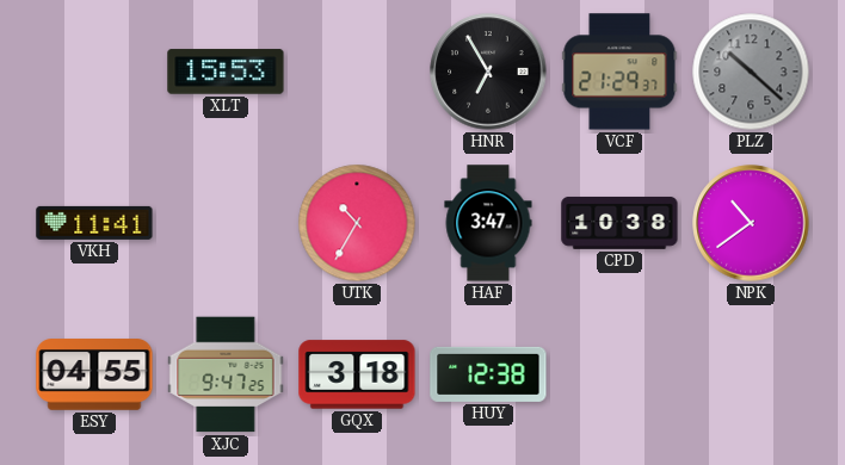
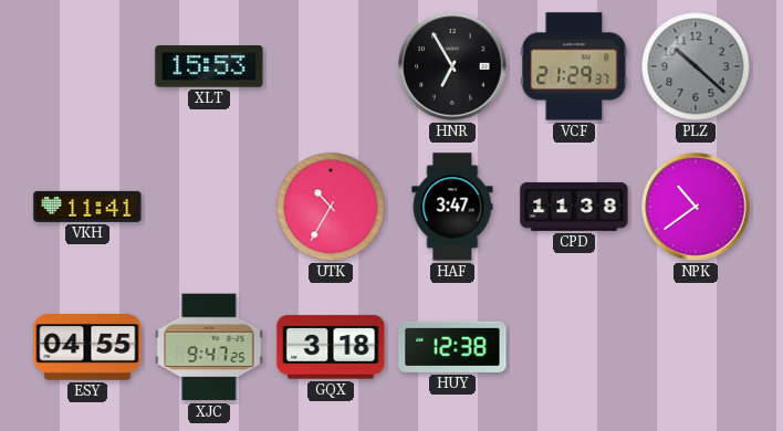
CPD: 10:38 -> 11:38 (574, 207)
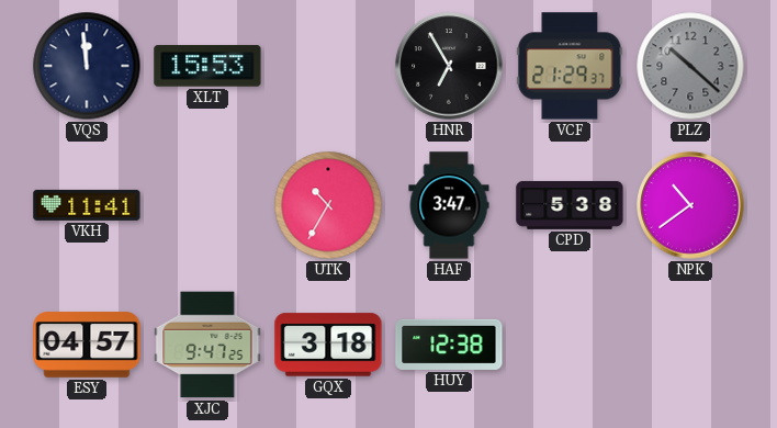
VQS: none -> 11:59 (87, 66)
CPD: 11:38 -> 5:38 (570, 205)
ESY: 04:55 -> 04:57 (87, 345)
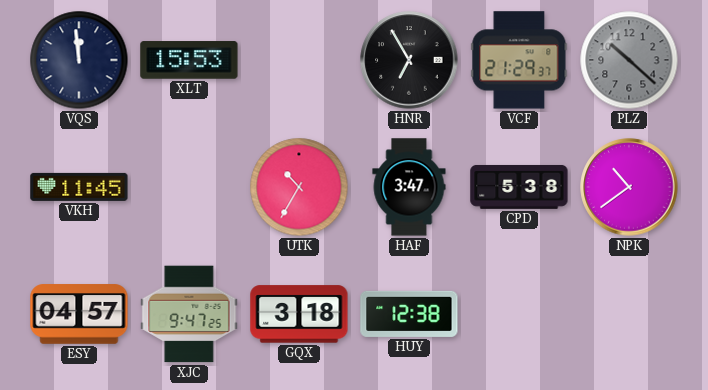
VKH: 11:41 -> 11:45 (79, 187)
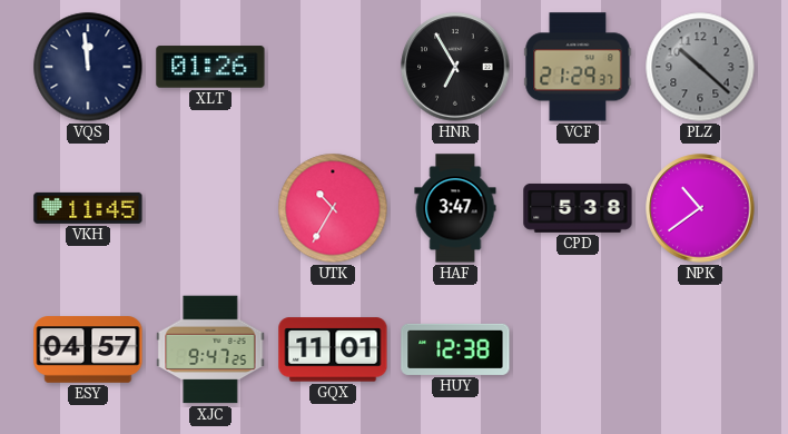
XLT: 15:53 -> 01:26 (210, 67)
GQX: 3:18 -> 11:01 (333, 349)
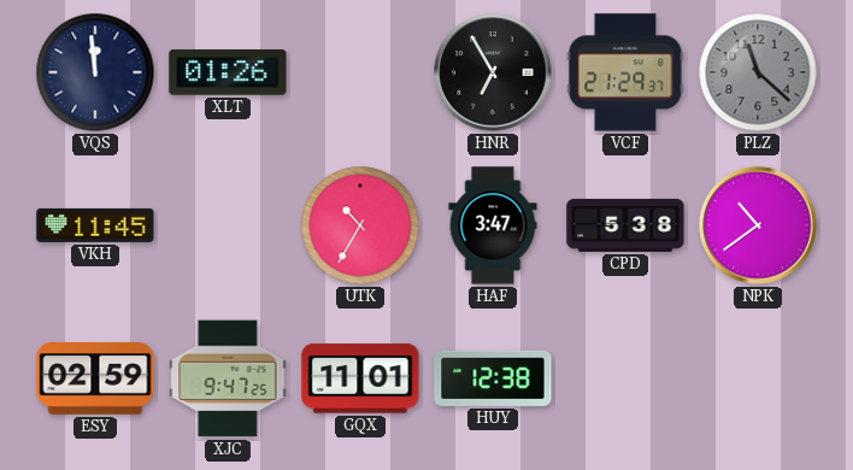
PLZ: 10:22 -> 11:22 (758, 72)
ESY: 04:57 -> 02:59 (95, 378)
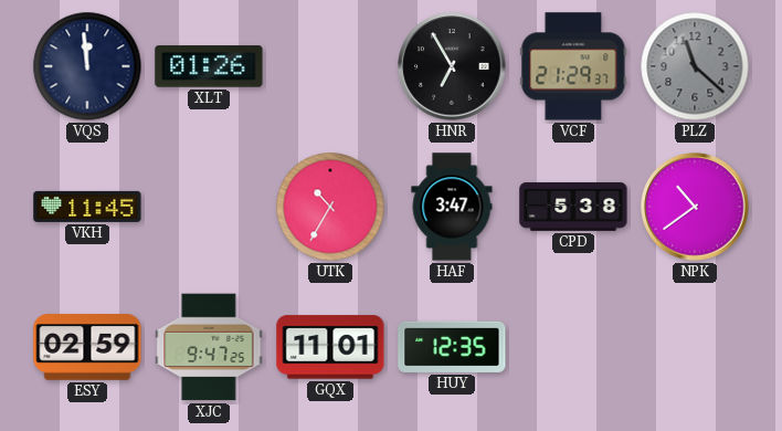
HUY: 12:38 -> 12:35 (452, 347)
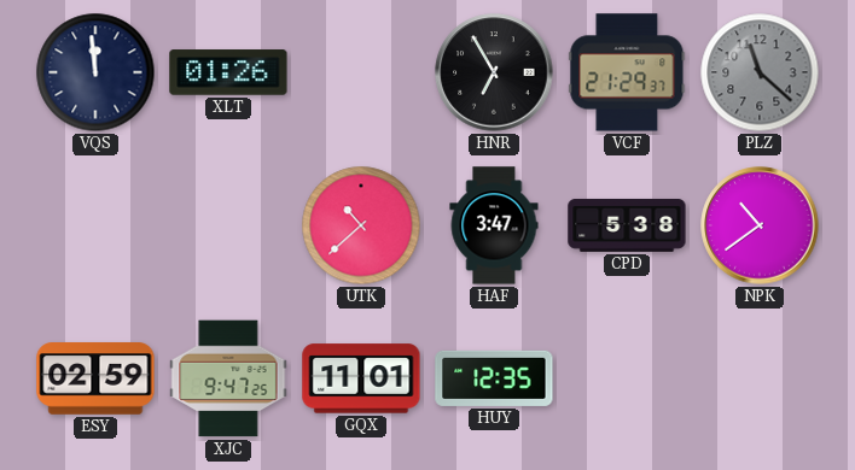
VKH: 11:45 -> none (87, 207)
UTK: 10:35 -> 10:38 (361, 225)
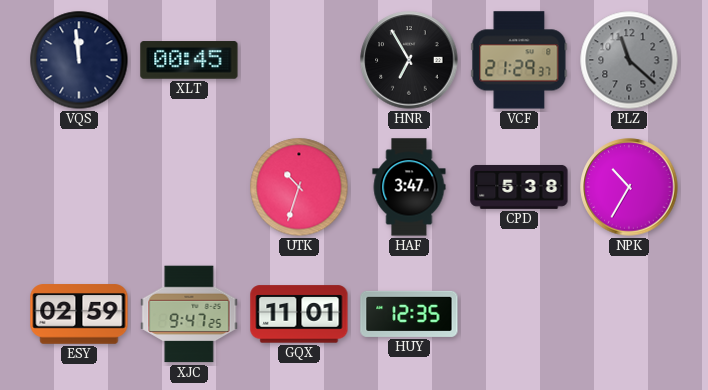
XLT: 01:26 -> 00:45 (189, 60)
UTK: 10:38 -> 10:33 (299, 187)
NPK: 10:39 -> 10:35 (629, 187)
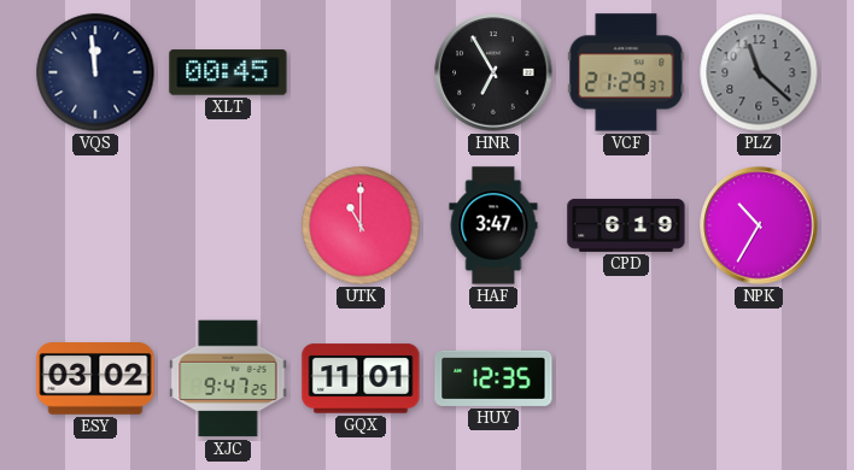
UTK: 10:33 -> 11:00 (361, 225)
CPD: 5:38 -> 6:19 (626, 225)
ESY: 02:59 -> 03:02 (95, 378)
